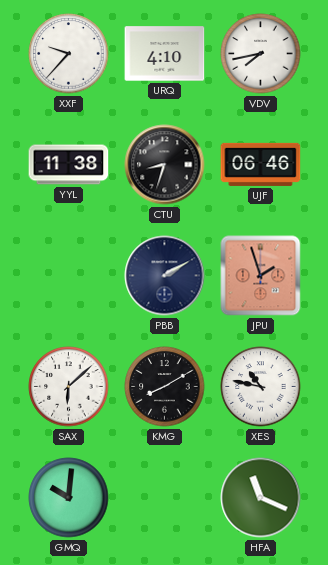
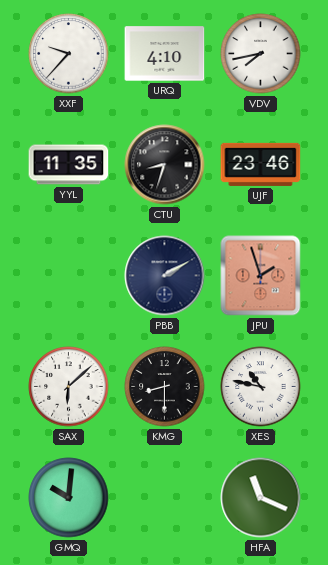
YYL: 11:38 -> 11:35 (69, 165)
UJF: 06:46 -> 23:46 (261, 164)
KMG: 8:10 -> 8:30 (165, 387)
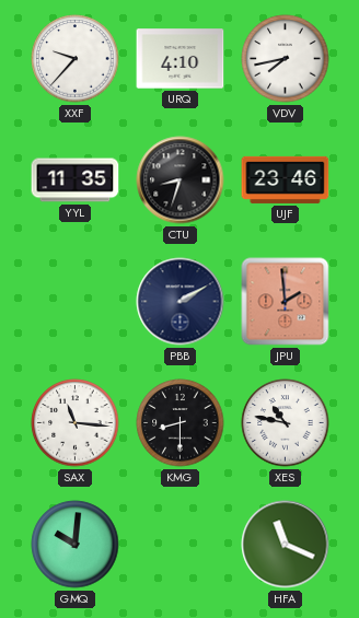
JPU: 1:57 -> 1:59 (286, 302)
SAX: 6:08 -> 11:16 (76, 423)
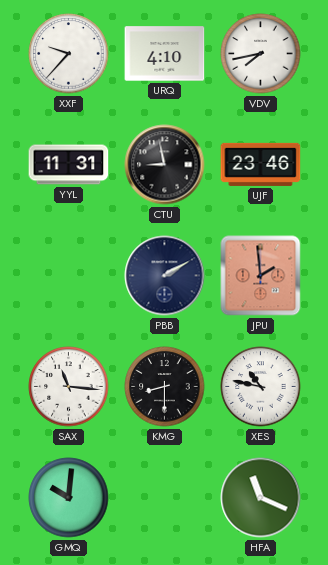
YYL: 11:35 -> 11:31 (69, 165)
CTU: 8:33 -> 8:58 (165, 165)
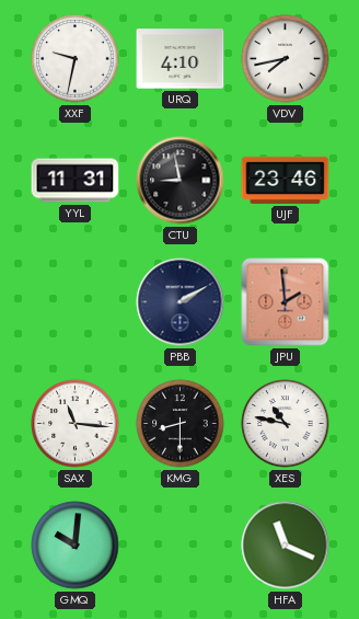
XXF: 9:37 -> 9:32 (76, 59)
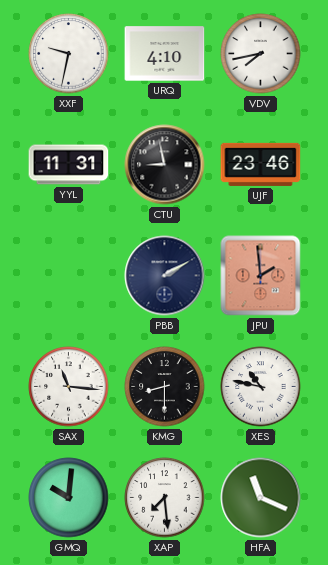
XAP: none -> 7:29 (165, 498)
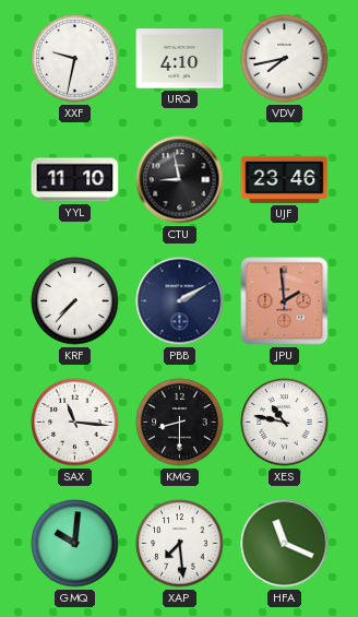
YYL: 11:31 -> 11:10 (75, 180)
KRF: none -> 7:37 (75, 301)
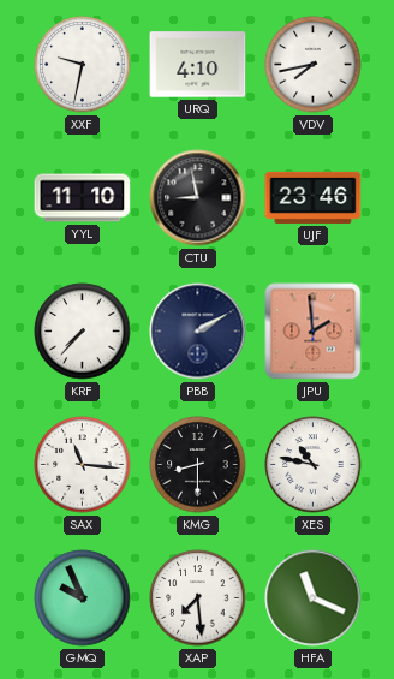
GMQ: 10:01 -> 9:56 (83, 598)
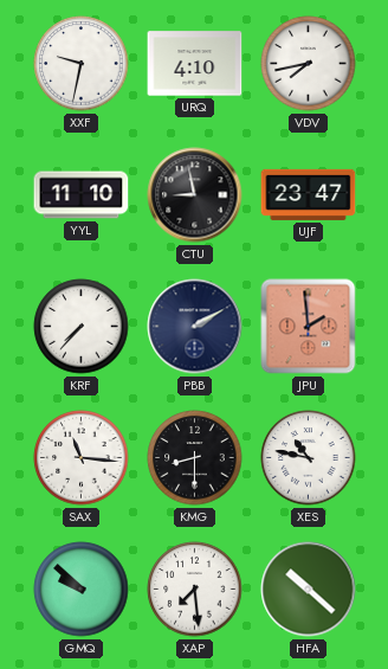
UJF: 23:46 -> 23:47 (309, 194)
GMQ: 9:56 -> 9:52 (82, 590)
HFA: 11:19 -> 10:22 (309, 590)
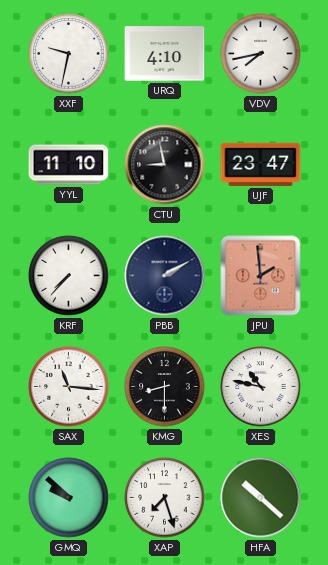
XAP: 7:29 -> 7:27 (165, 498)
